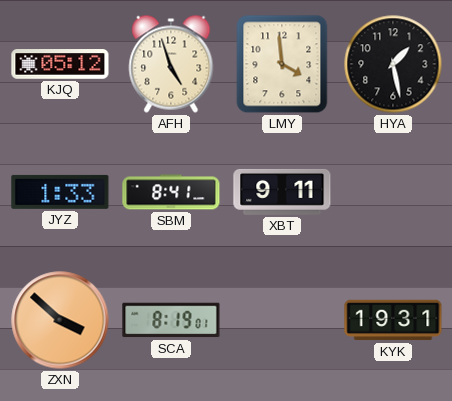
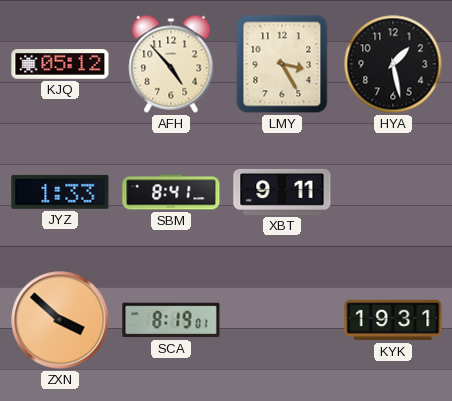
AFH: 4:57 -> 4:53 (171, 64)
LMY: 3:59 -> 3:25 (282, 64)
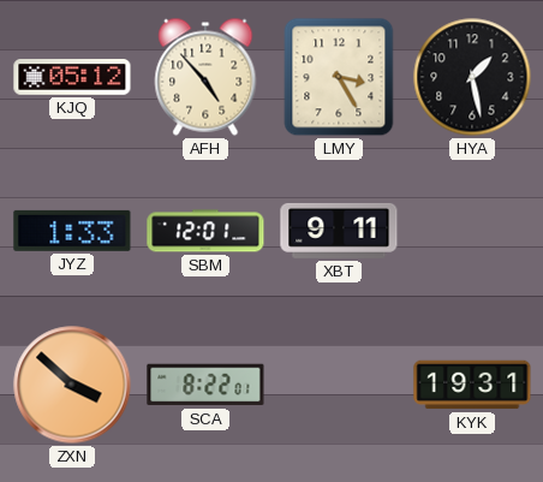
SBM: 8:41 -> 12:01 (205, 231)
SCA: 8:19 -> 8:22 (205, 385)
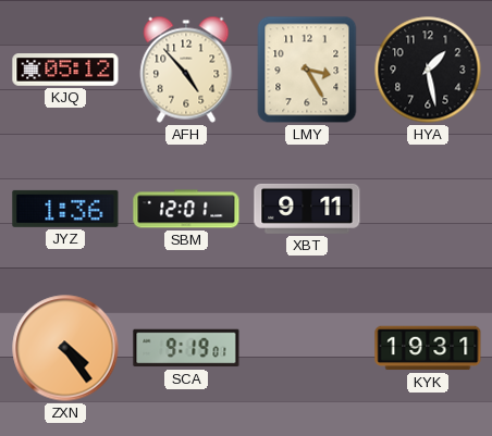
JYZ: 1:33 -> 1:36 (65, 209)
ZXN: 3:52 -> 4:24 (65, 348)
SCA: 8:22 -> 9:19 (186, 348)
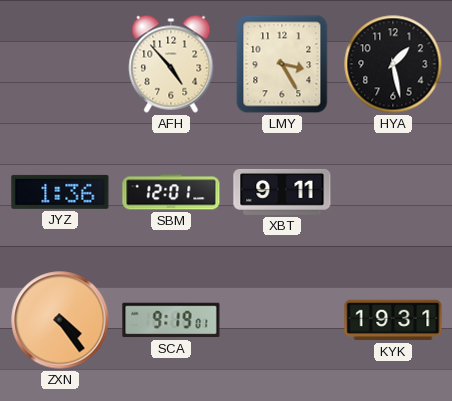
KJQ: 05:12 -> none (65, 70)
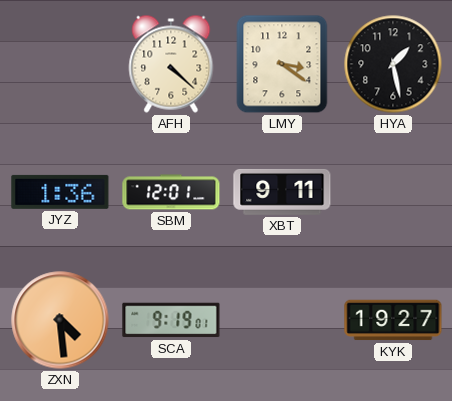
AFH: 4:53 -> 4:22 (171, 64)
LMY: 3:25 -> 3:21 (282, 64)
ZXN: 4:24 -> 4:29 (60, 320)
KYK: 19:31 -> 19:27 (393, 320)
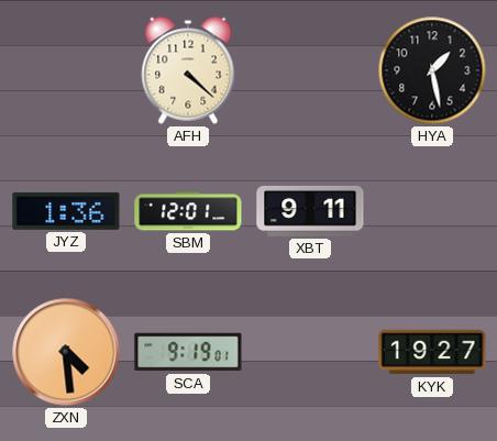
LMY: 3:21 -> none (282, 64)
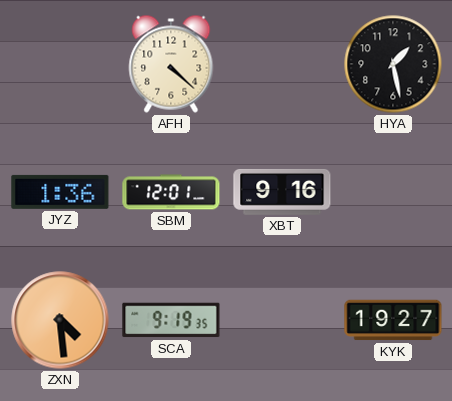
XBT: 9:11 -> 9:16 (282, 192)
SCA: 9:19:01 -> 9:19:35 (171, 320)
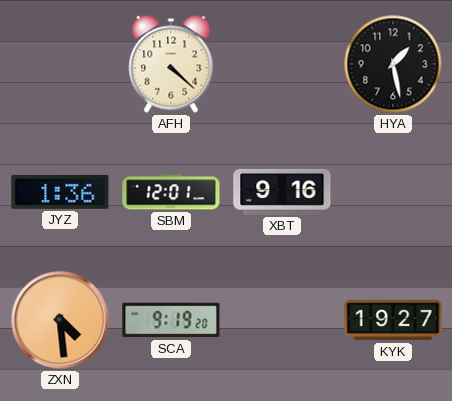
SCA: 9:19:35 -> 9:19:20 (171, 320)
